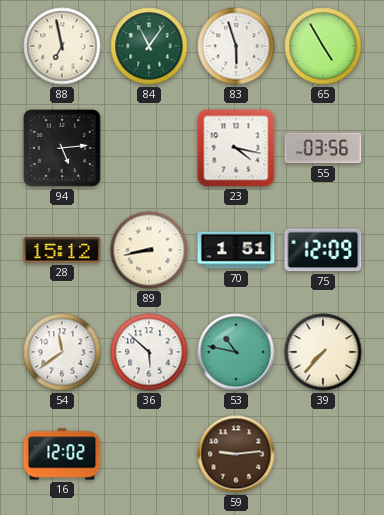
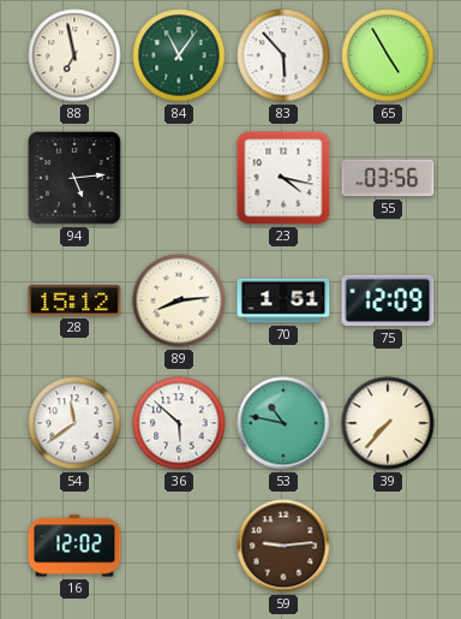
83: 5:57 -> 5:53 (283, 55)
89: 8:43 -> 8:14 (179, 300)
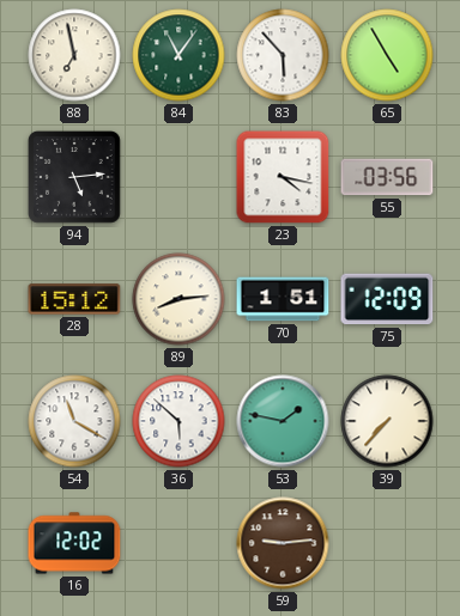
54: 11:39 -> 11:20 (74, 421)
53: 10:47 -> 1:47 (283, 421)
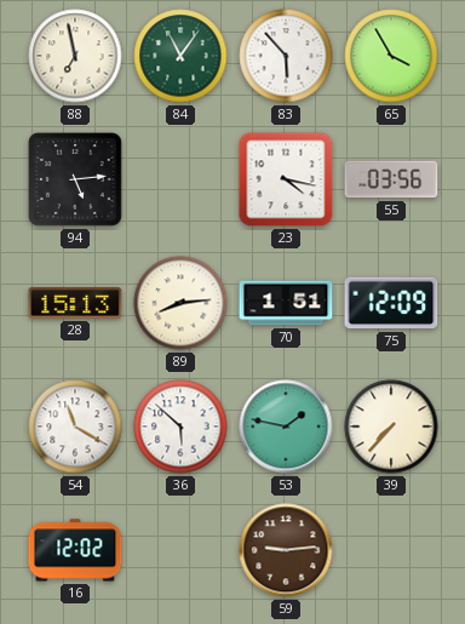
65: 4:55 -> 3:55 (391, 56)
28: 15:12 -> 15:13 (75, 303)
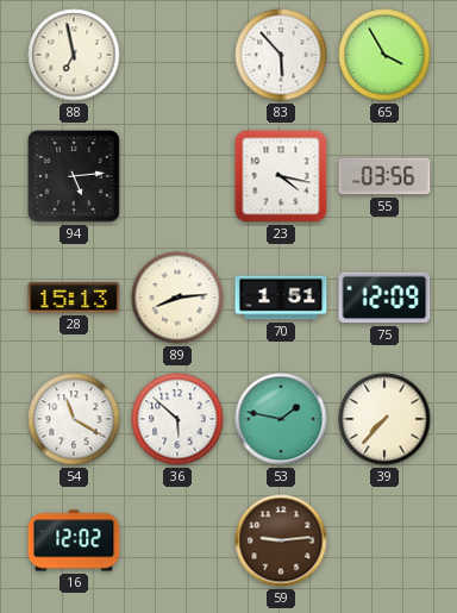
84: 11:06 -> none (180, 56)
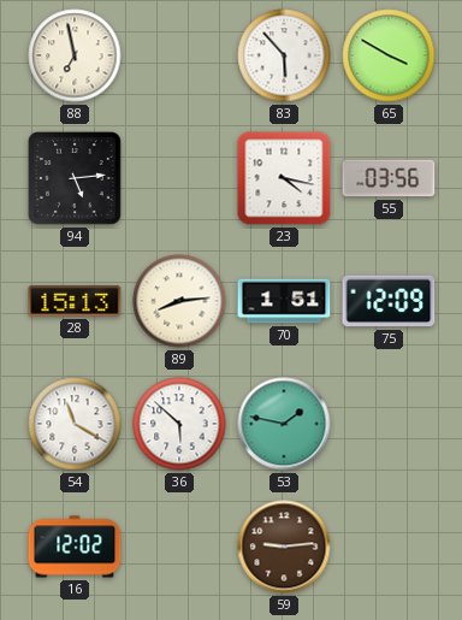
65: 3:55 -> 3:50 (389, 55)
39: 7:37 -> none (384, 419)
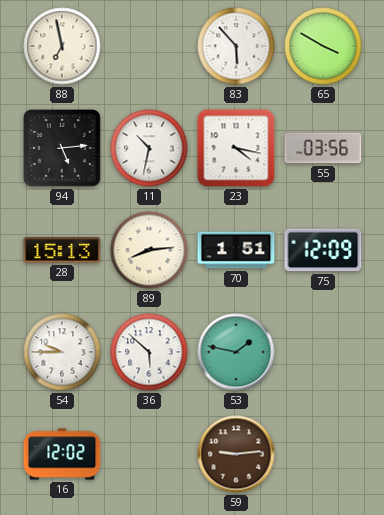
11: none -> 10:32 (149, 148)
54: 11:20 -> 9:45 (62, 352)
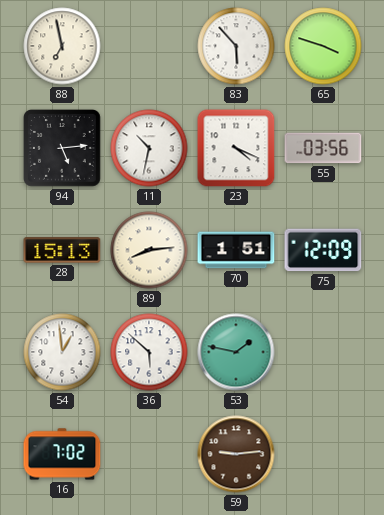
65: 3:50 -> 3:48 (323, 46)
23: 4:17 -> 4:19 (236, 148)
54: 9:45 -> 12:59 (62, 352)
16: 12:02 -> 7:02 (62, 454)
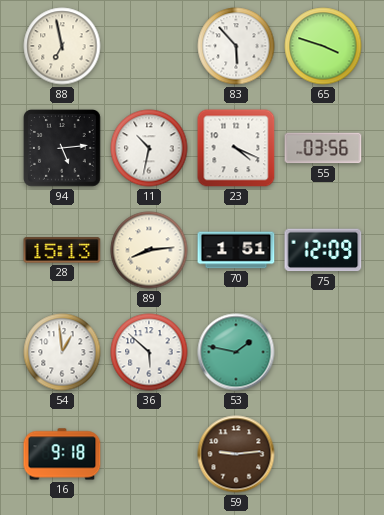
16: 7:02 -> 9:18 (62, 454)
